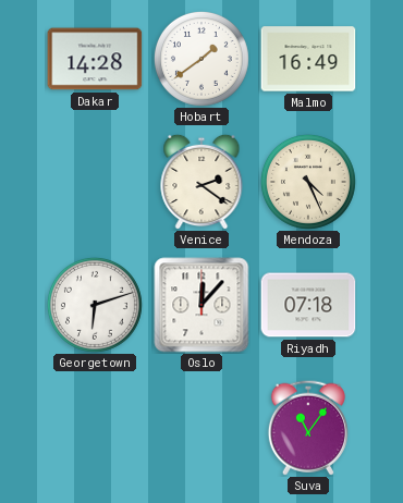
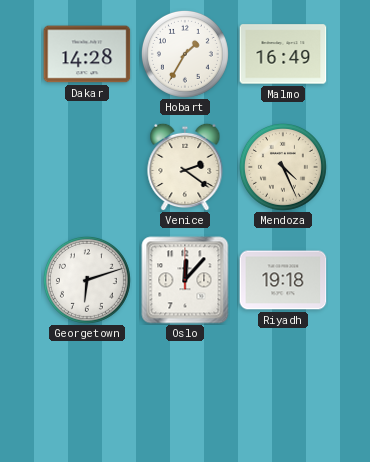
Hobart: 1:39 -> 1:35 (185, 54)
Riyadh: 07:18 -> 19:18 (283, 280)
Suva: 11:06 -> none (308, 428)
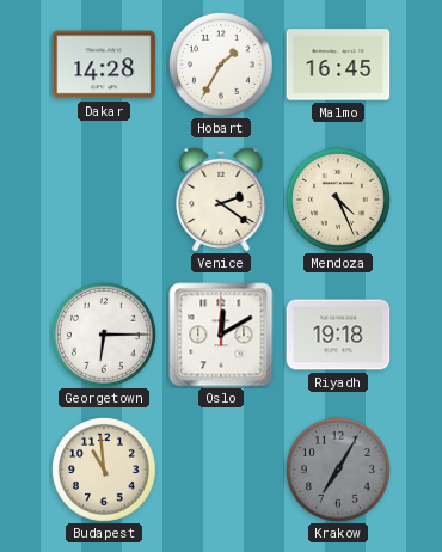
Malmo: 16:49 -> 16:45 (338, 65)
Georgetown: 6:12 -> 6:15 (104, 335)
Oslo: 12:07 -> 12:10 (221, 335)
Budapest: none -> 10:59 (104, 470)
Krakow: none -> 7:05 (338, 470)
